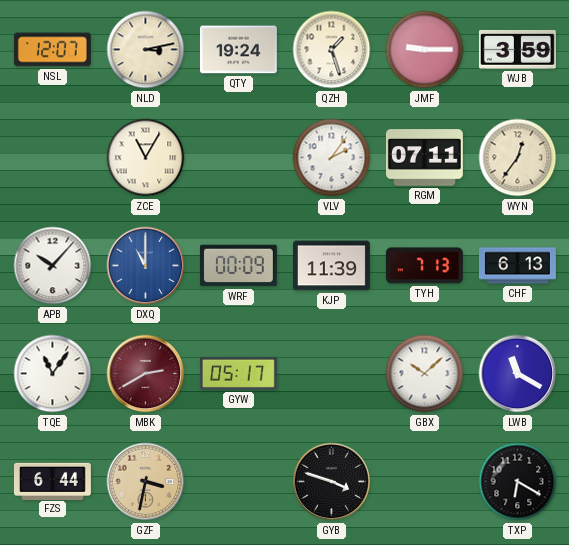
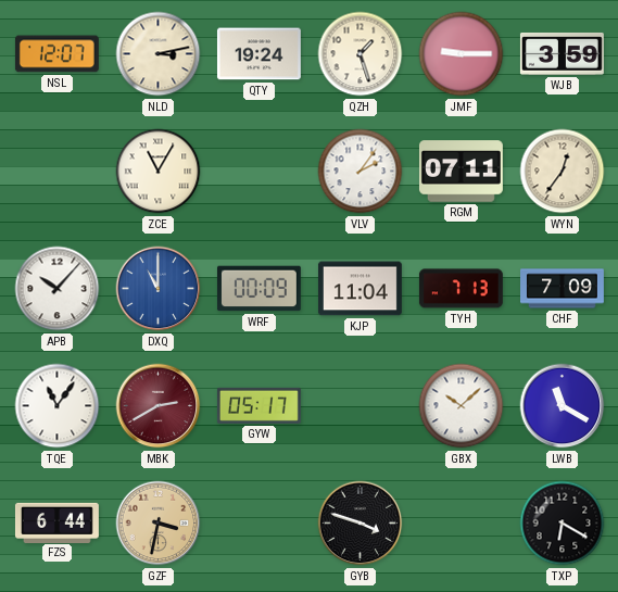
KJP: 11:39 -> 11:04 (360, 289)
CHF: 6:13 -> 7:09 (563, 289)
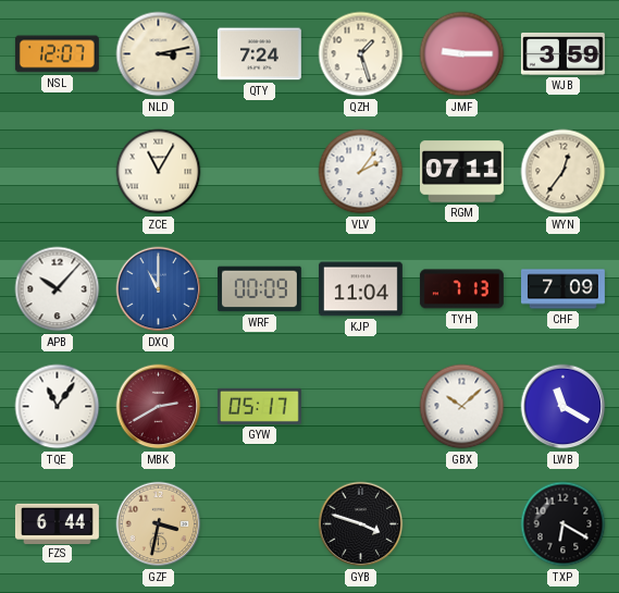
QTY: 19:24 -> 7:24 (259, 54)
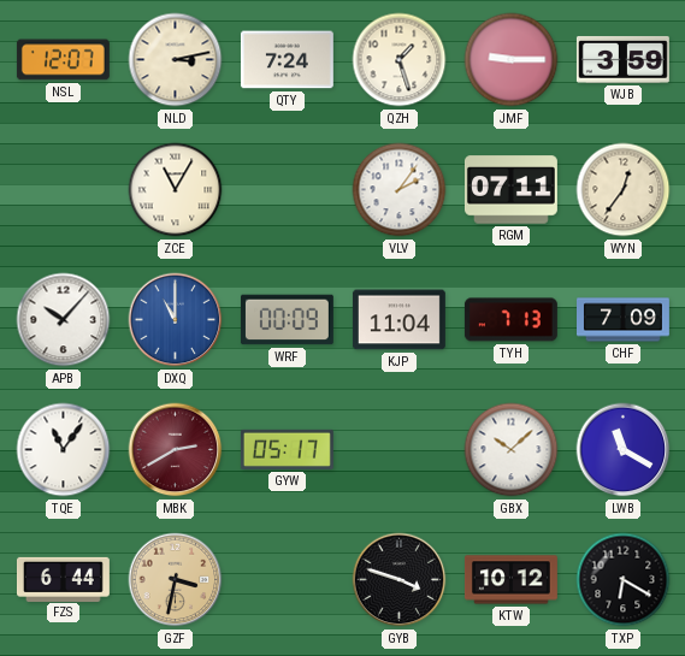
KTW: none -> 10:12 (510, 580)
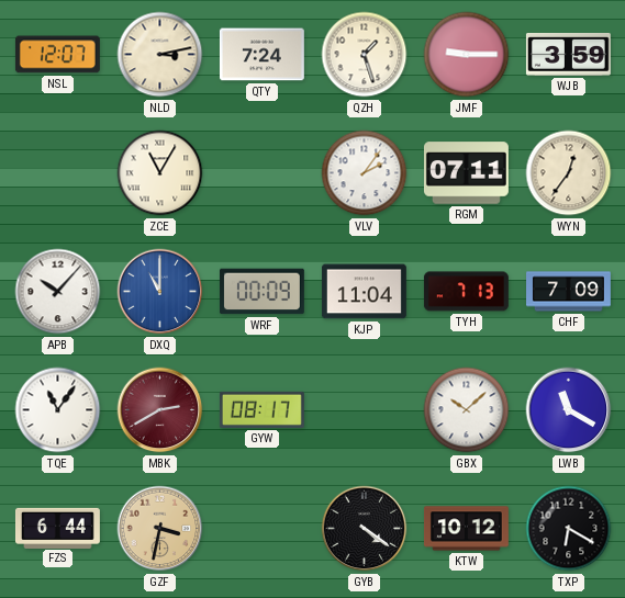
GYW: 05:17 -> 08:17 (261, 409)
GYB: 3:48 -> 4:21 (365, 529)
